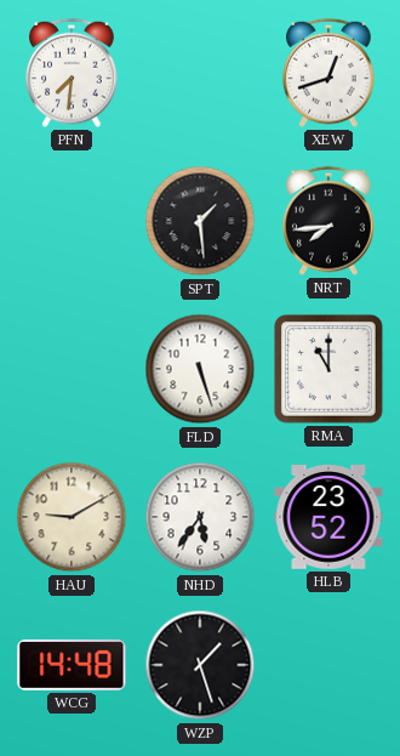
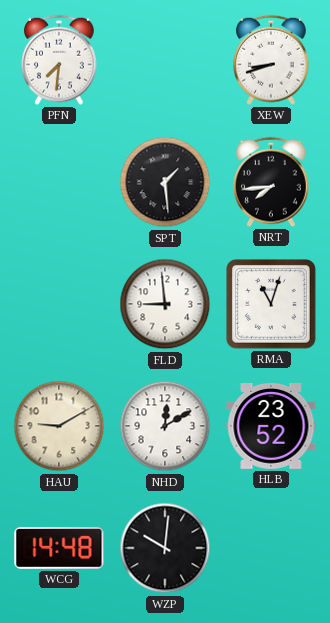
XEW: 12:42 -> 8:42 (272, 60)
FLD: 5:27 -> 8:59 (165, 304)
RMA: 11:00 -> 11:03 (272, 305)
NHD: 5:36 -> 12:10 (165, 426)
WZP: 1:27 -> 10:01 (165, 548)
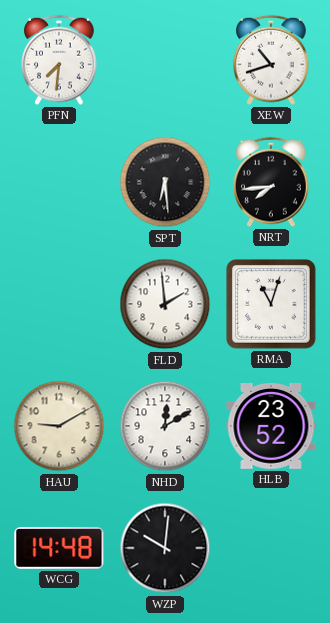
XEW: 8:42 -> 10:42 (272, 60)
SPT: 1:29 -> 6:29 (165, 182)
FLD: 8:59 -> 1:59 (165, 304)
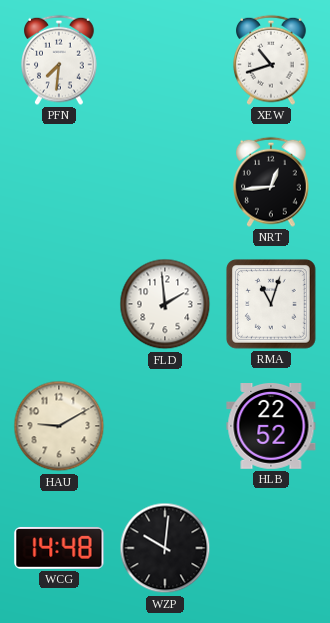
SPT: 6:29 -> none (165, 182)
NRT: 7:44 -> 12:44 (272, 182)
NHD: 12:10 -> none (165, 426)
HLB: 23:52 -> 22:52 (271, 427)
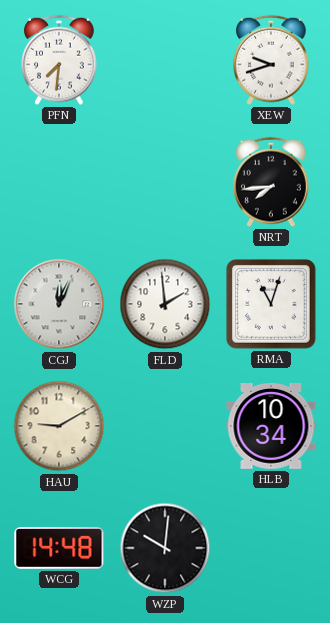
XEW: 10:42 -> 9:42 (272, 60)
NRT: 12:44 -> 7:44 (272, 182)
CGJ: none -> 12:04 (59, 304)
HLB: 22:52 -> 10:34 (271, 427)
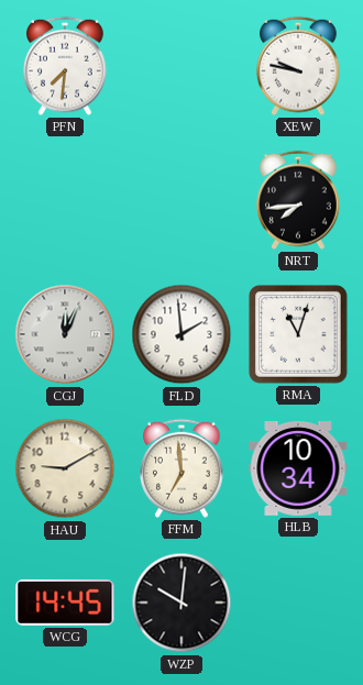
XEW: 9:42 -> 9:47 (299, 66)
FFM: none -> 6:59 (183, 468)
WCG: 14:48 -> 14:45 (65, 603)
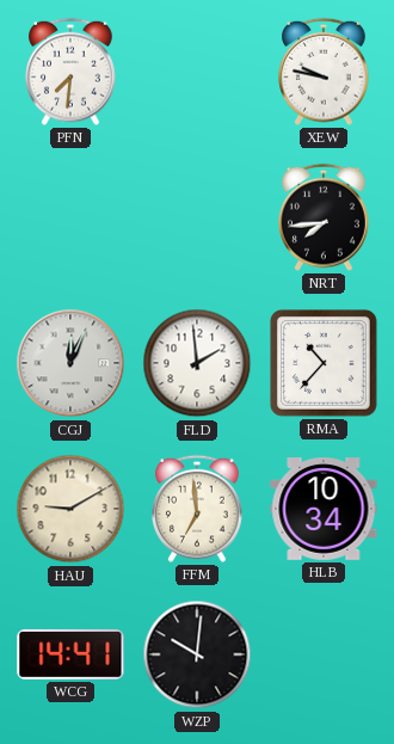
RMA: 11:03 -> 10:37 (325, 364)
WCG: 14:45 -> 14:41 (70, 654)
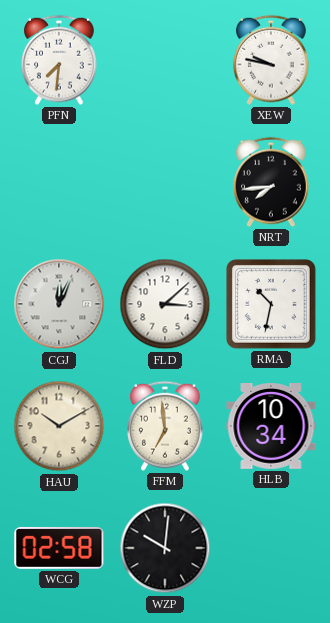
FLD: 1:59 -> 3:08 (165, 304)
RMA: 10:37 -> 10:32 (272, 305)
HAU: 9:10 -> 10:10 (59, 426)
WCG: 14:41 -> 02:58 (59, 548)
